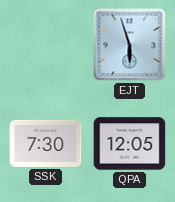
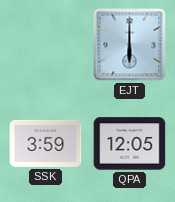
EJT: 5:57 -> 6:00 (130, 45)
SSK: 7:30 -> 3:59 (46, 143)
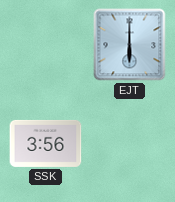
SSK: 3:59 -> 3:56 (46, 143)
QPA: 12:05 -> none (130, 144)
